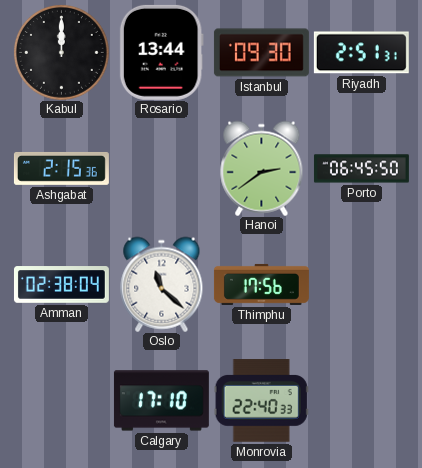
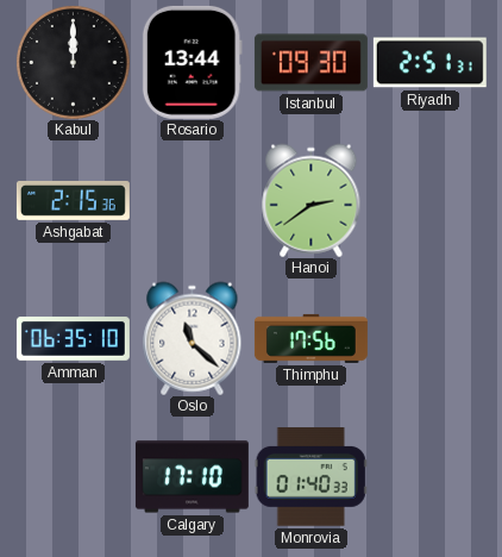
Porto: 06:45 -> none (361, 169)
Amman: 02:38 -> 06:35 (73, 339)
Monrovia: 22:40 -> 01:40 (310, 477)
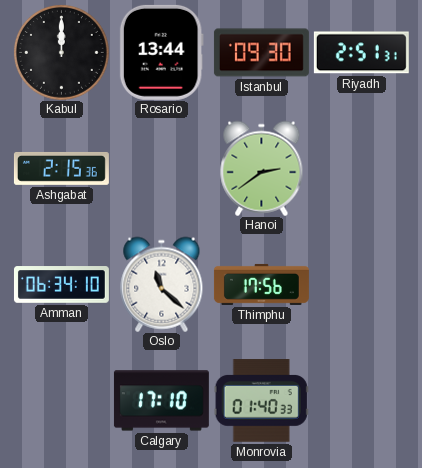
Amman: 06:35 -> 06:34 (61, 285)
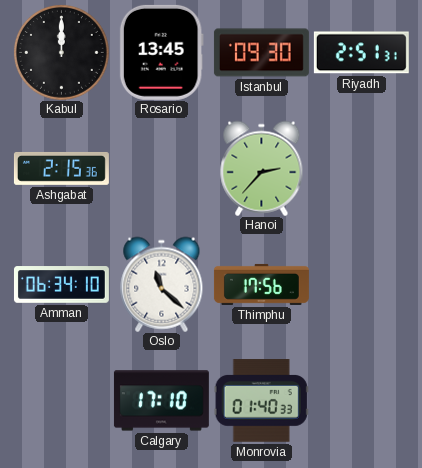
Rosario: 13:44 -> 13:45 (161, 52)
Hanoi: 2:39 -> 2:37 (262, 168)
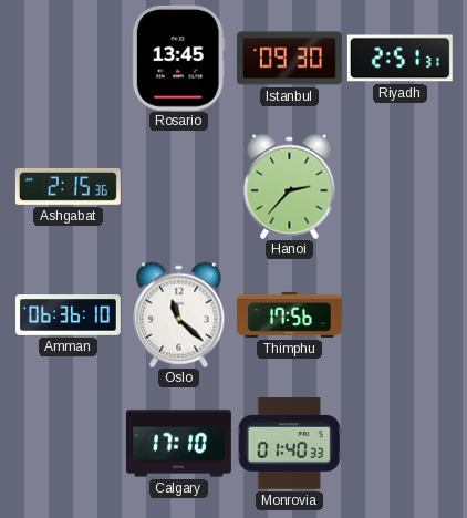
Kabul: 12:00 -> none (61, 52)
Amman: 06:34 -> 06:36 (68, 315)
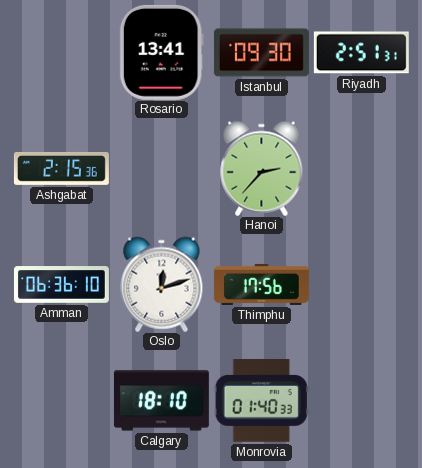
Rosario: 13:45 -> 13:41 (161, 52)
Oslo: 11:22 -> 12:12 (162, 284)
Calgary: 17:10 -> 18:10 (161, 401)
